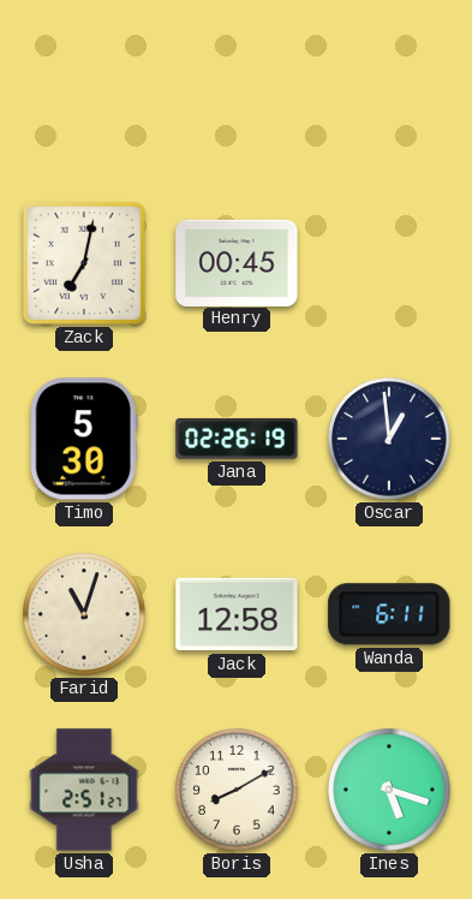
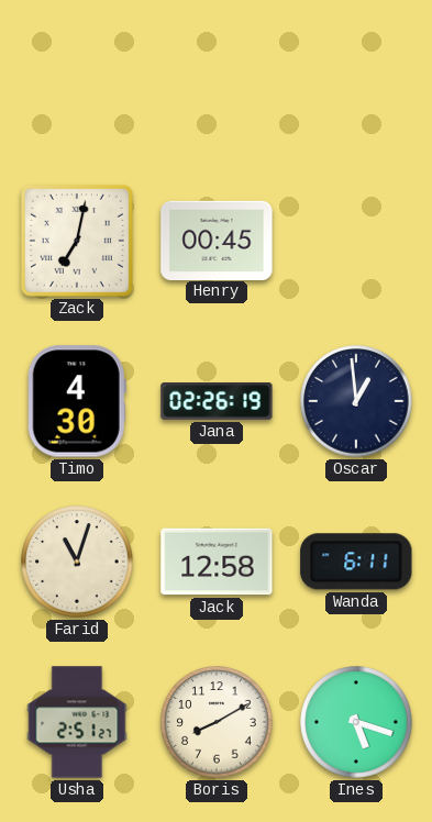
Timo: 5:30 -> 4:30 (77, 401)
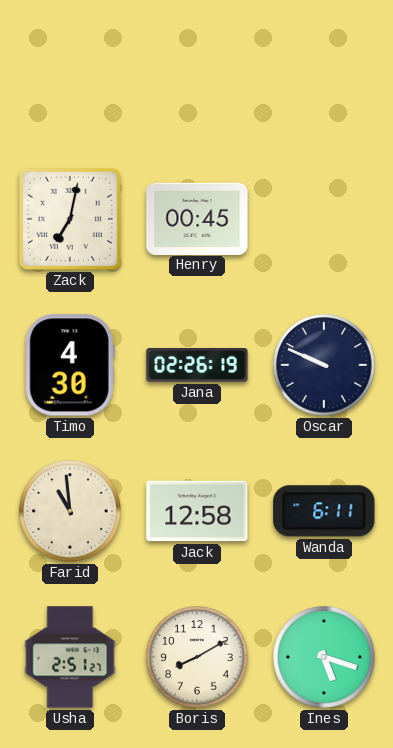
Oscar: 12:59 -> 9:49 (324, 365)
Farid: 11:03 -> 10:59 (70, 511)
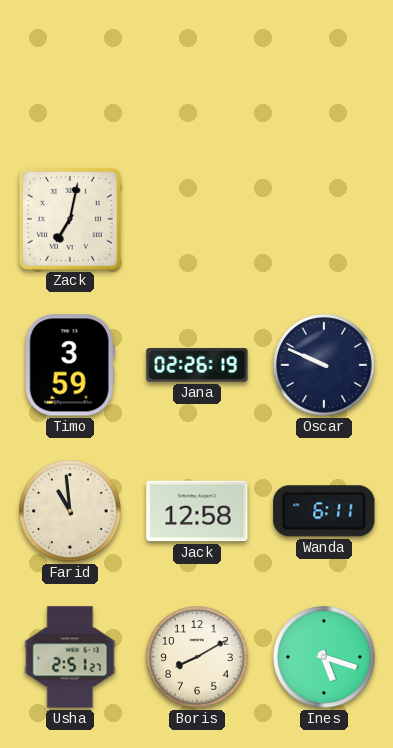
Henry: 00:45 -> none (197, 218)
Timo: 4:30 -> 3:59 (70, 365)
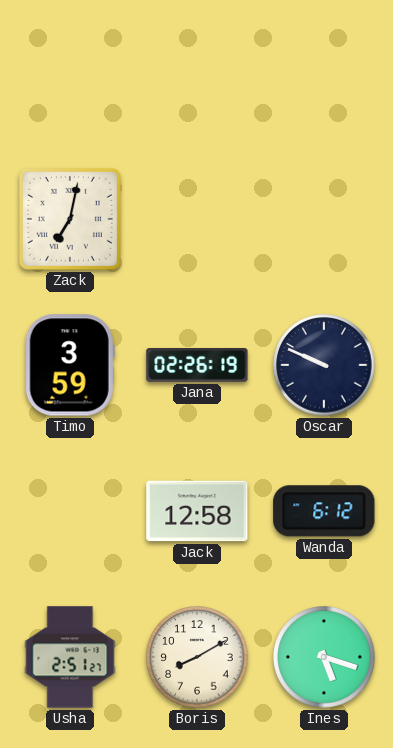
Farid: 10:59 -> none (70, 511)
Wanda: 6:11 -> 6:12 (324, 511)
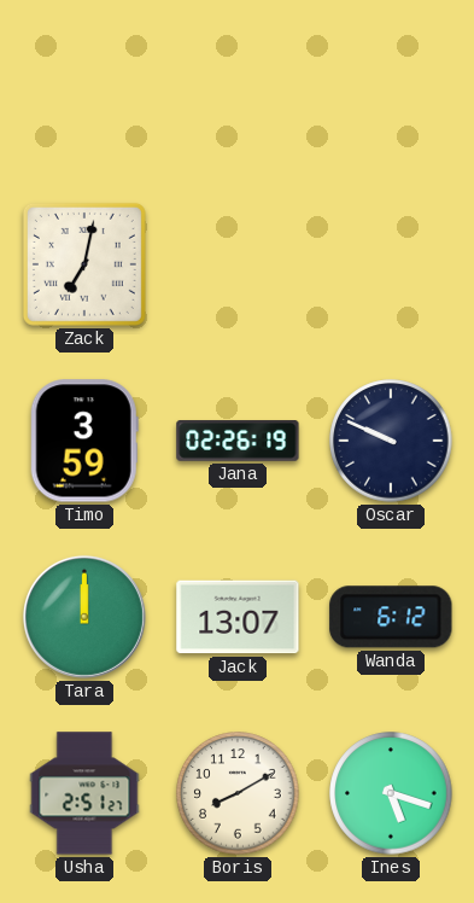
Tara: none -> 12:00 (84, 617)
Jack: 12:58 -> 13:07 (238, 617)
